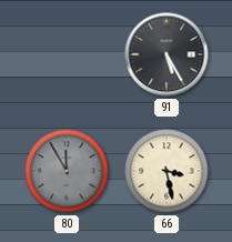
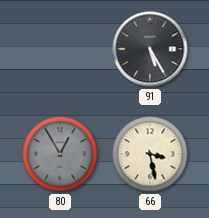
80: 11:55 -> 12:55 (60, 154)
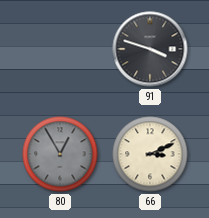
91: 5:25 -> 3:48 (150, 49)
66: 3:28 -> 3:11 (150, 154)
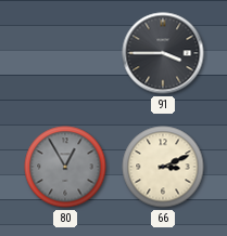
91: 3:48 -> 3:45 (163, 53)
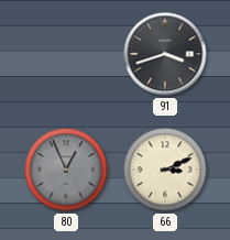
91: 3:45 -> 3:42 (165, 54)
80: 12:55 -> 12:56 (66, 170)
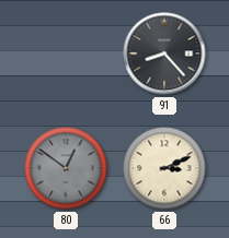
91: 3:42 -> 8:23 (164, 53)
80: 12:56 -> 12:51 (66, 168)
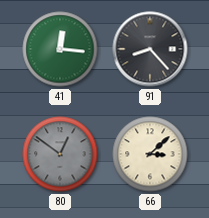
41: none -> 12:16 (60, 49)
66: 3:11 -> 3:08 (150, 154)
